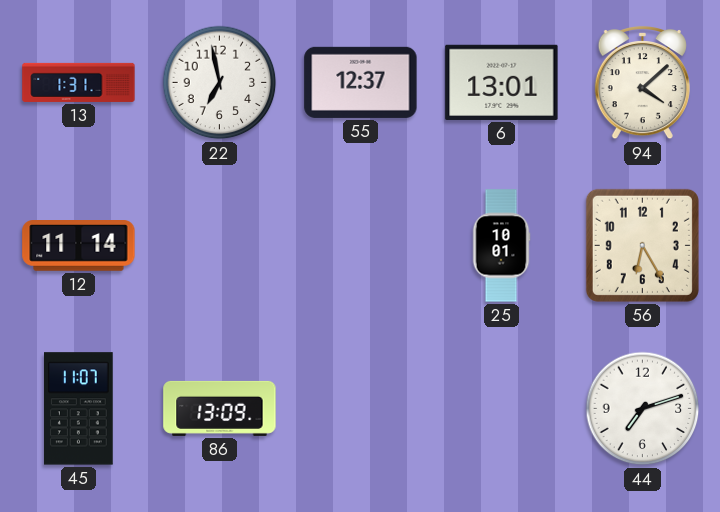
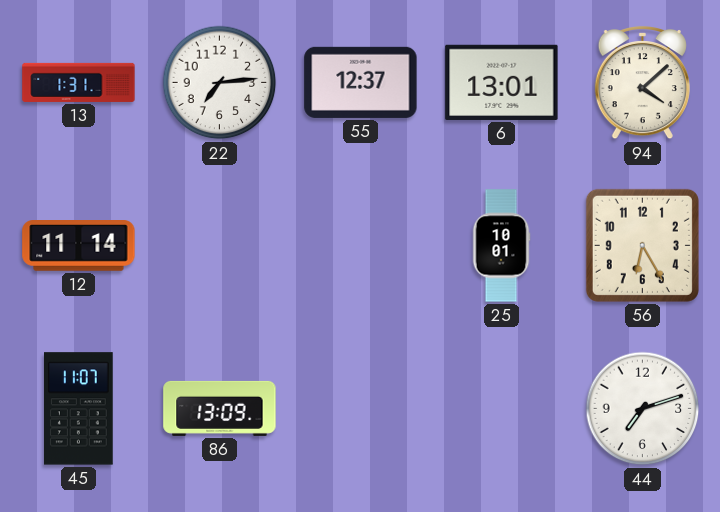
22: 6:58 -> 7:14 (220, 83)
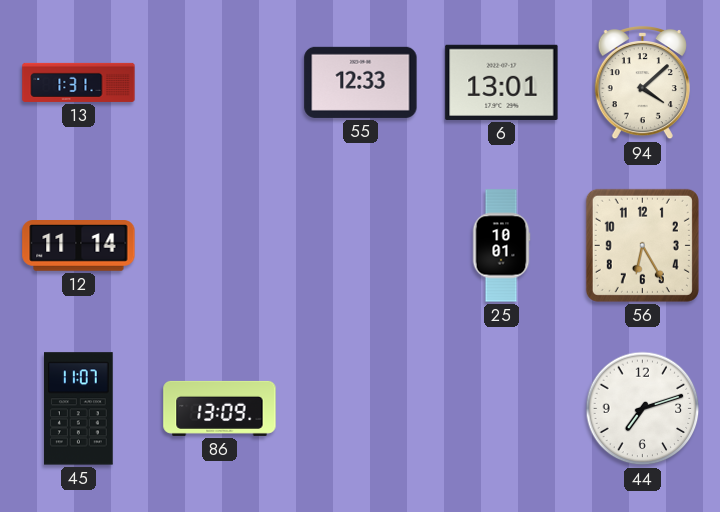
22: 7:14 -> none (220, 83)
55: 12:37 -> 12:33 (361, 82)
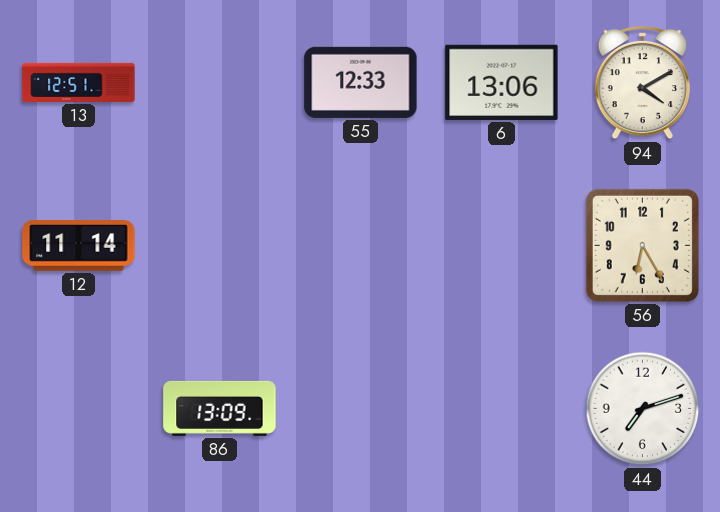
13: 1:31 -> 12:51 (79, 82)
6: 13:01 -> 13:06 (502, 82)
94: 4:08 -> 4:10 (642, 83)
25: 10:01 -> none (501, 246)
45: 11:07 -> none (79, 409)
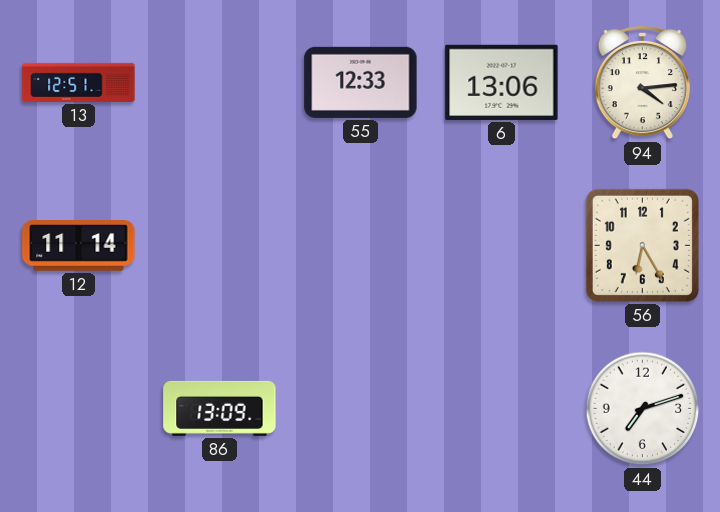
94: 4:10 -> 4:14 (642, 83)
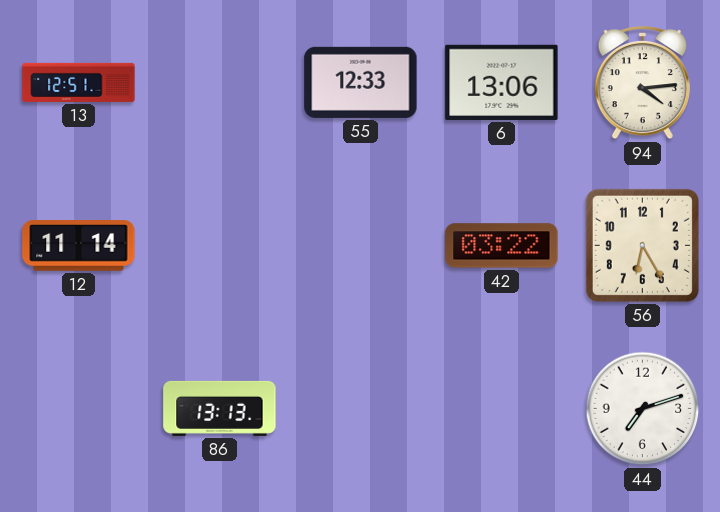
42: none -> 03:22 (502, 246)
86: 13:09 -> 13:13 (220, 408)
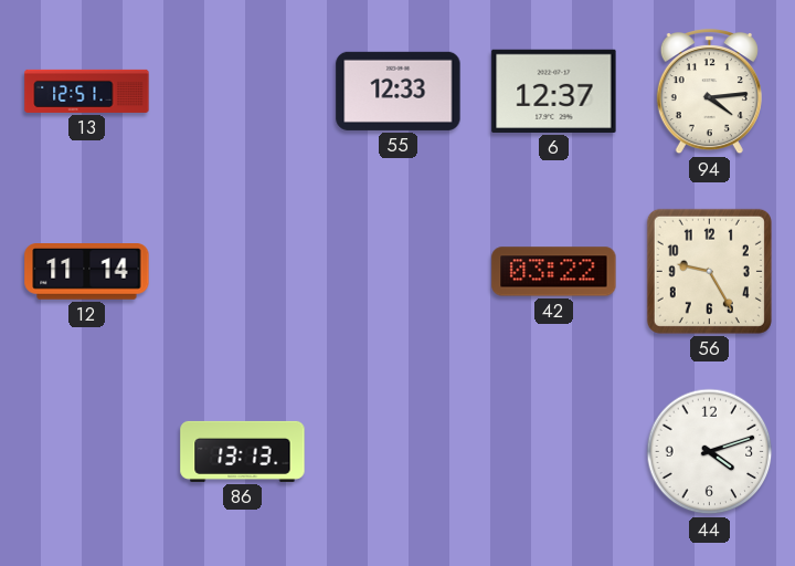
6: 13:06 -> 12:37 (554, 91)
56: 6:25 -> 9:25 (709, 271)
44: 7:12 -> 4:12 (710, 452)
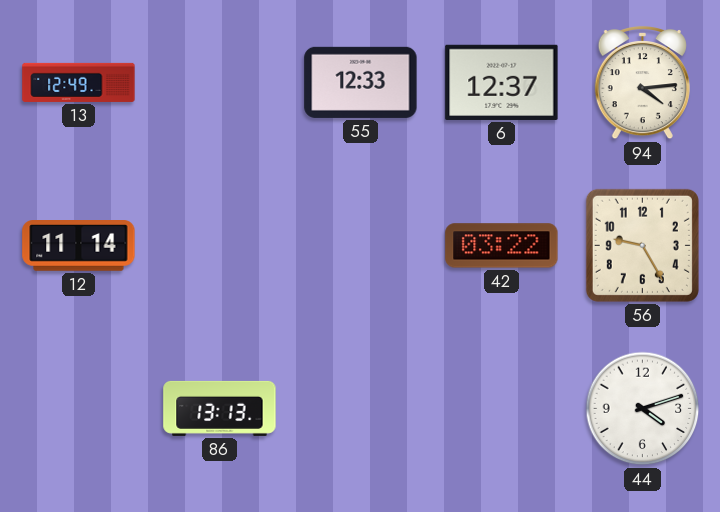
13: 12:51 -> 12:49 (79, 82)
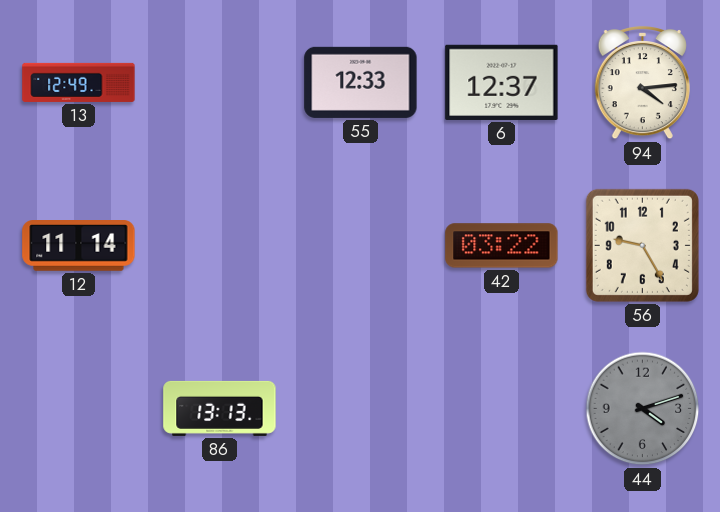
44 dial: white -> grey (643, 409)
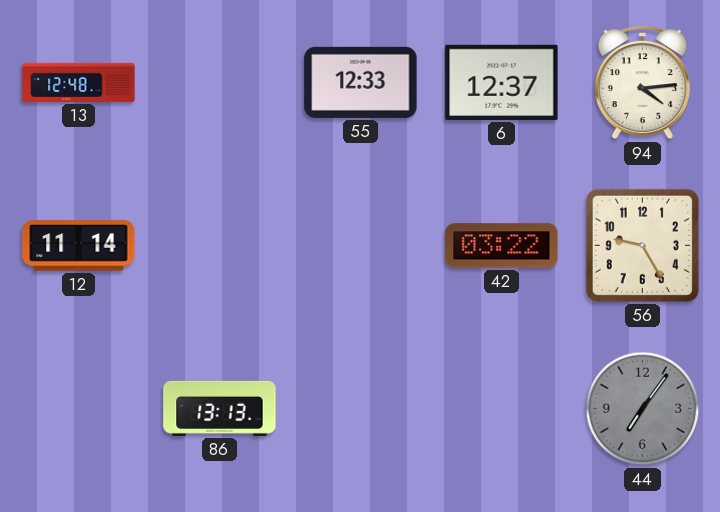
13: 12:49 -> 12:48 (79, 82)
44: 4:12 -> 7:06 (643, 409)
